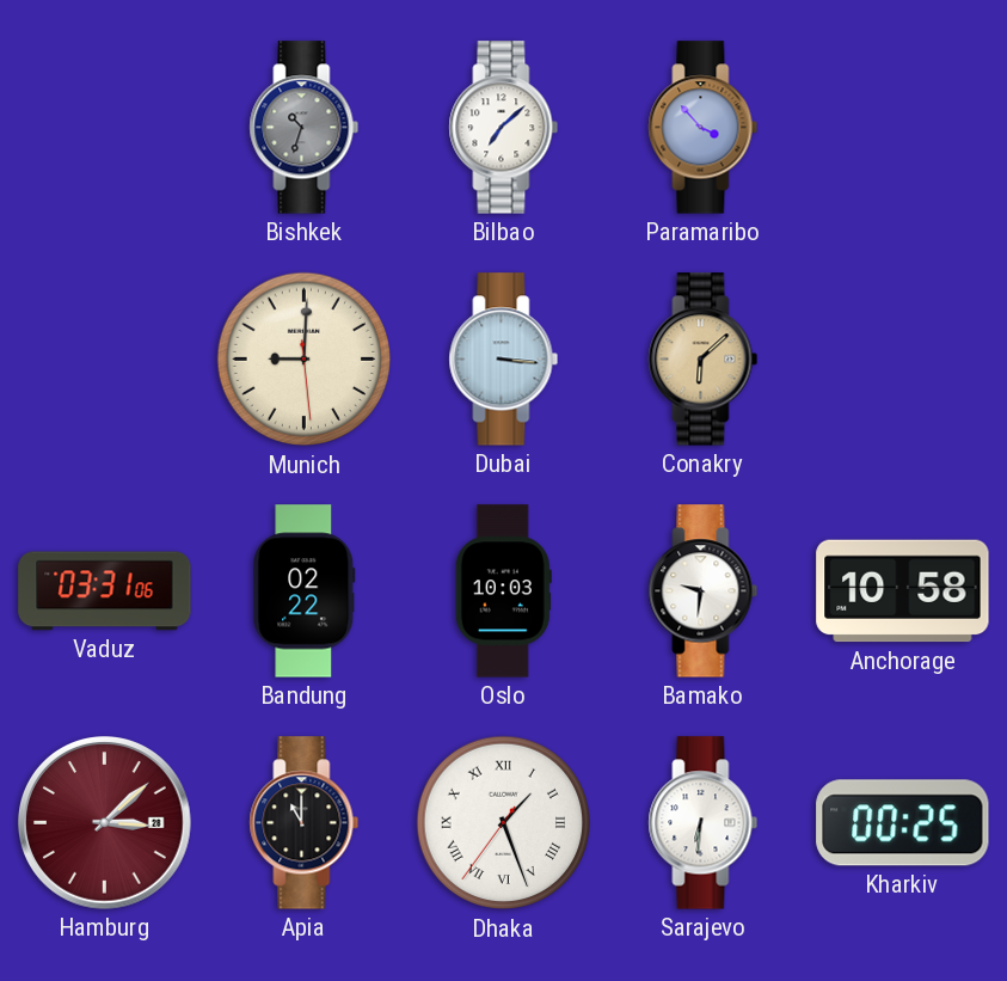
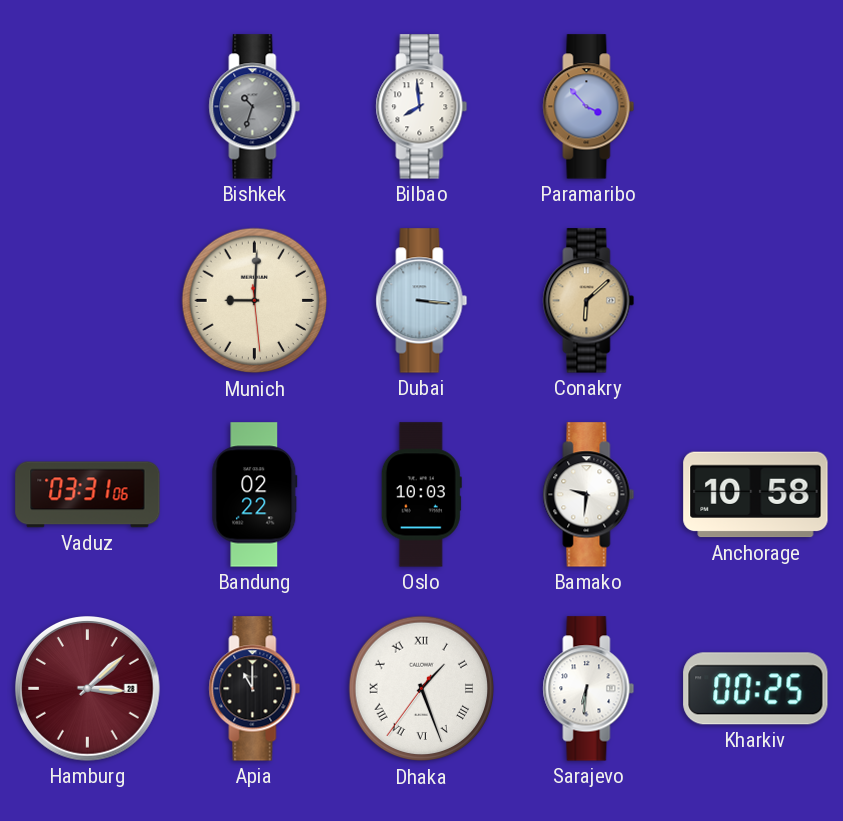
Bilbao: 7:08 -> 7:59 (422, 107)
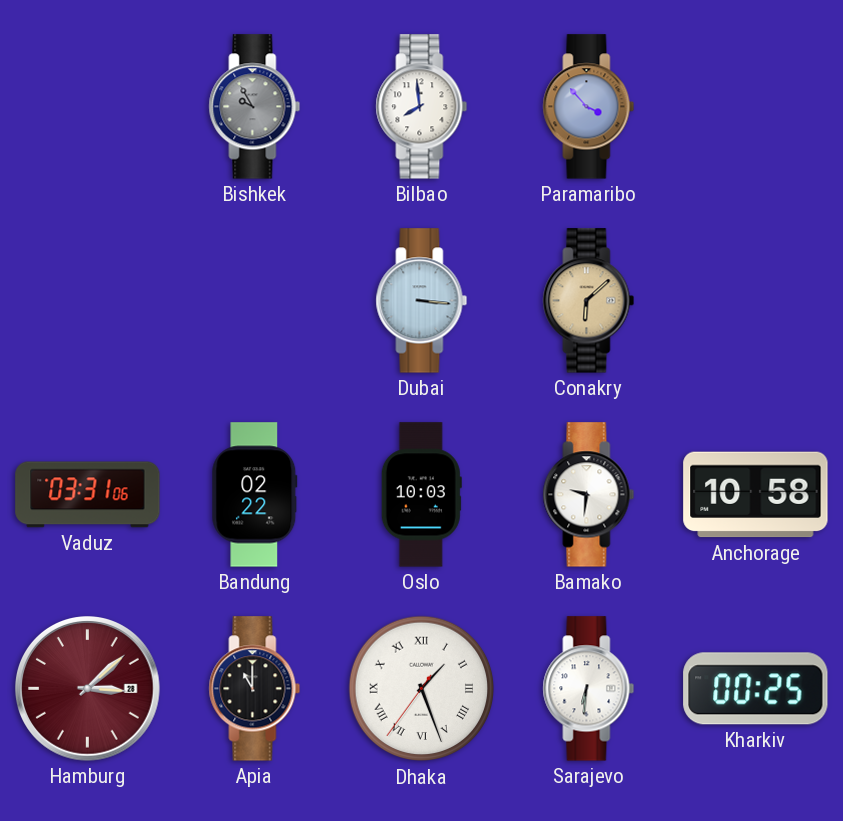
Bishkek: 10:33 -> 9:55 (255, 107)
Munich: 9:00 -> none (255, 301)
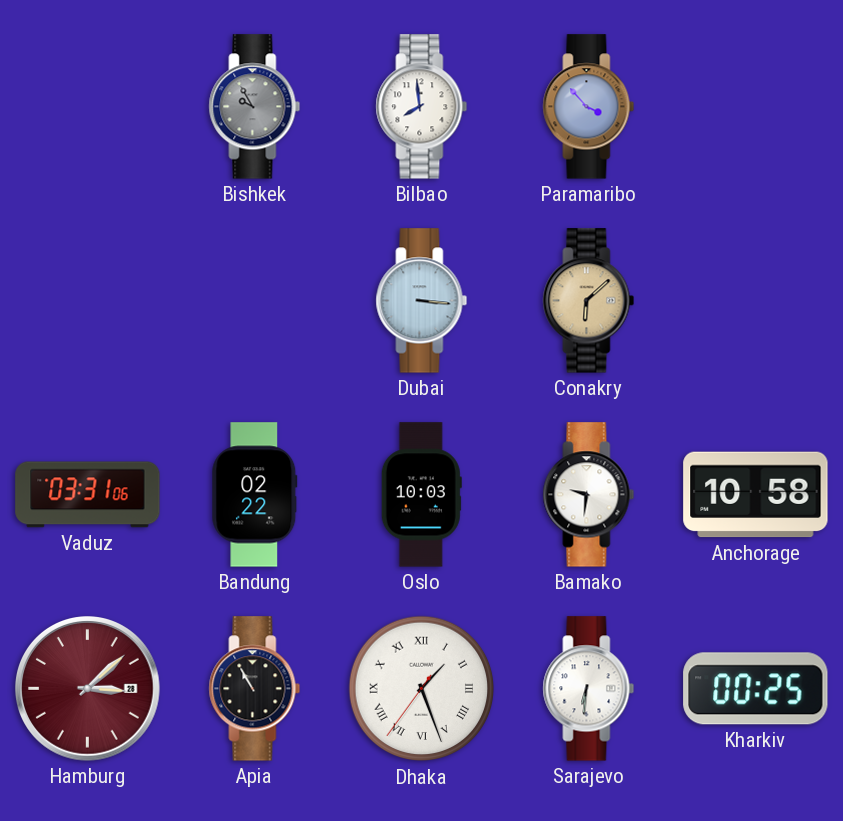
Apia: 11:00 -> 10:55 (255, 689)
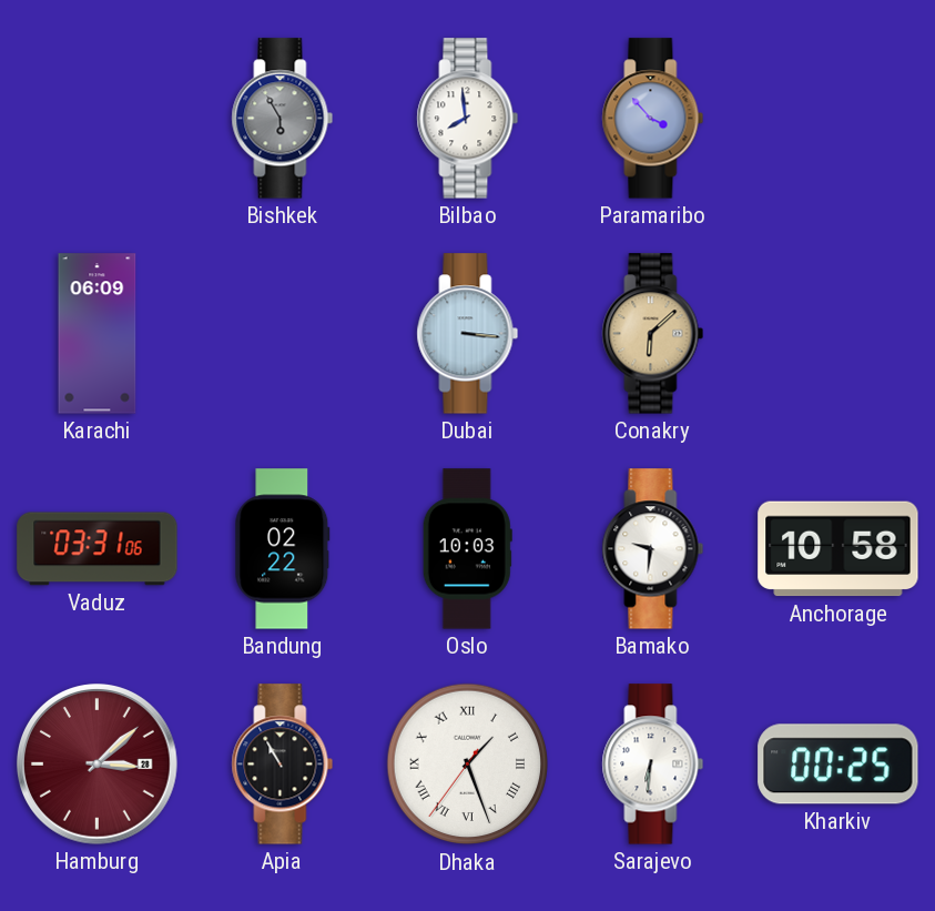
Bishkek: 9:55 -> 5:55 (283, 119)
Karachi: none -> 06:09 (98, 334)
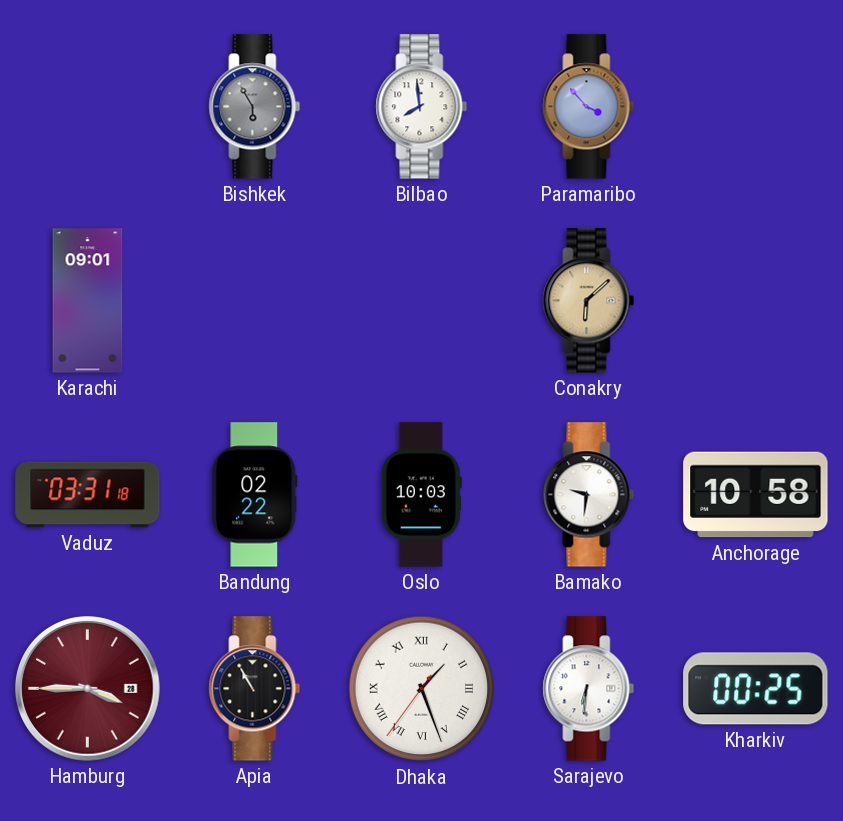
Karachi: 06:09 -> 09:01 (88, 301)
Dubai: 3:16 -> none (468, 334)
Vaduz: 03:31:06 -> 03:31:18 (88, 495)
Hamburg: 3:08 -> 3:45 (88, 689)
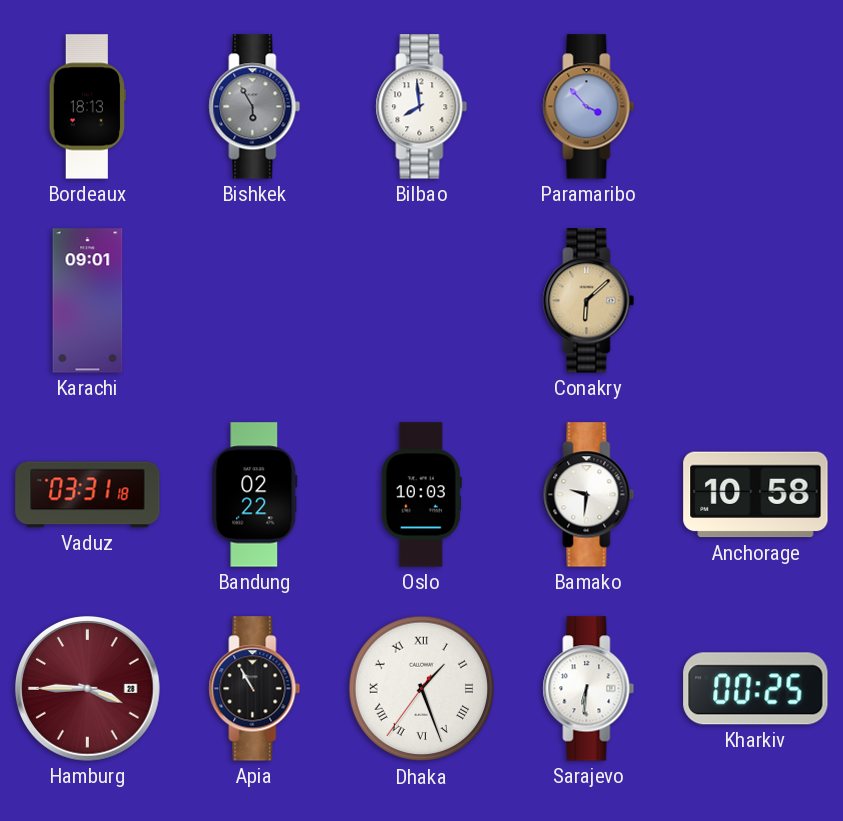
Bordeaux: none -> 18:13 (87, 107)
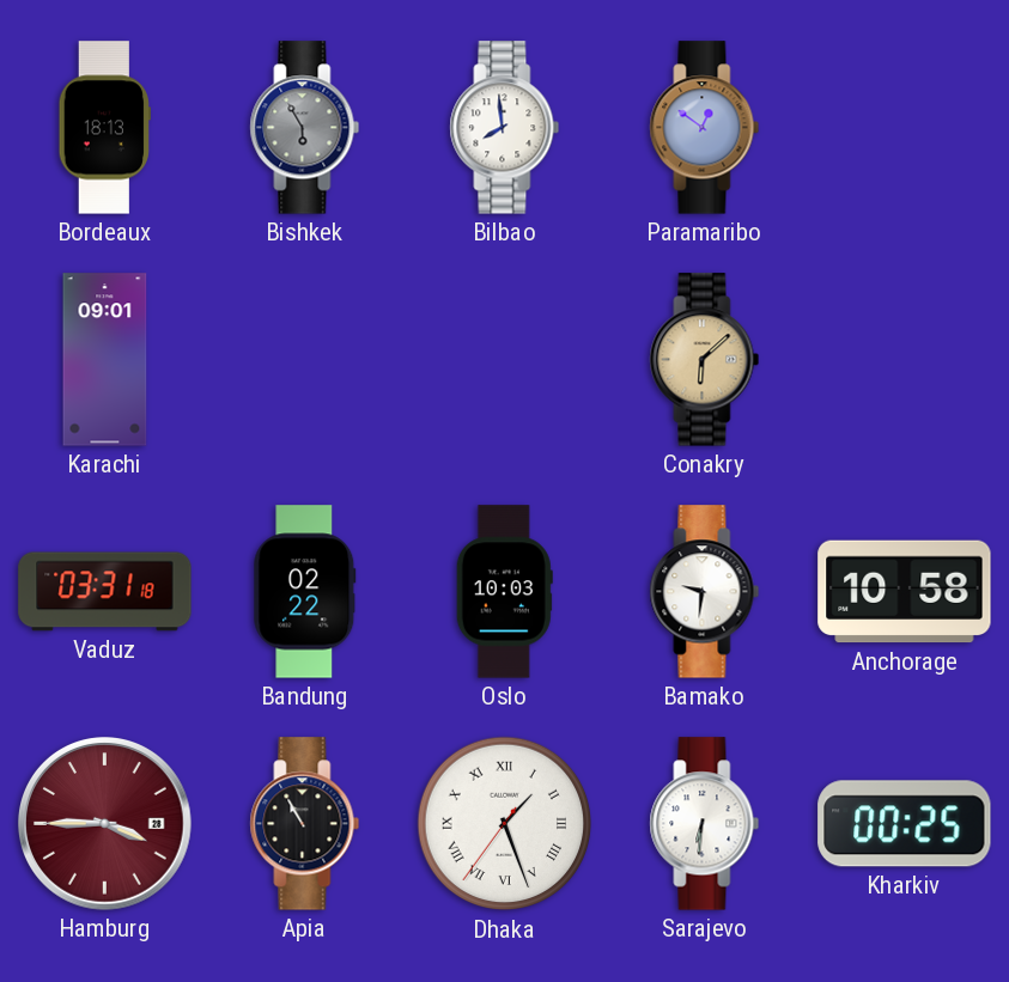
Paramaribo: 3:53 -> 12:51 (705, 128)
